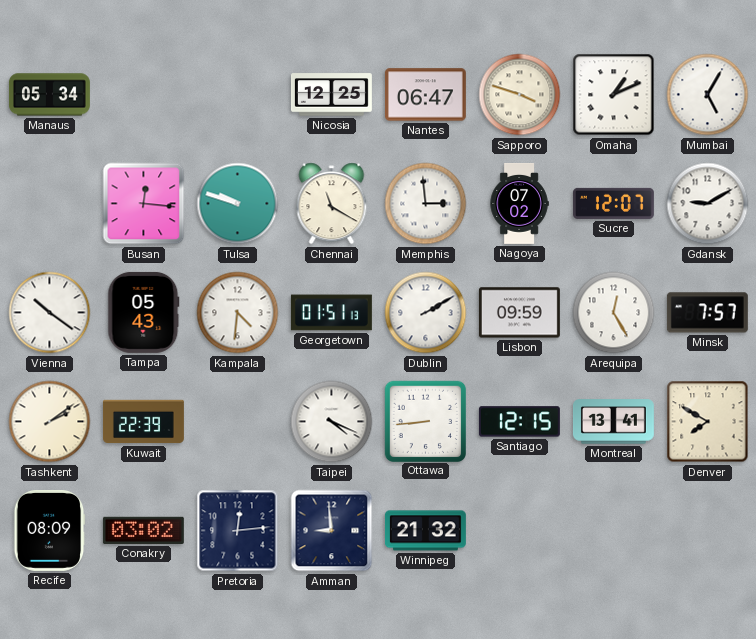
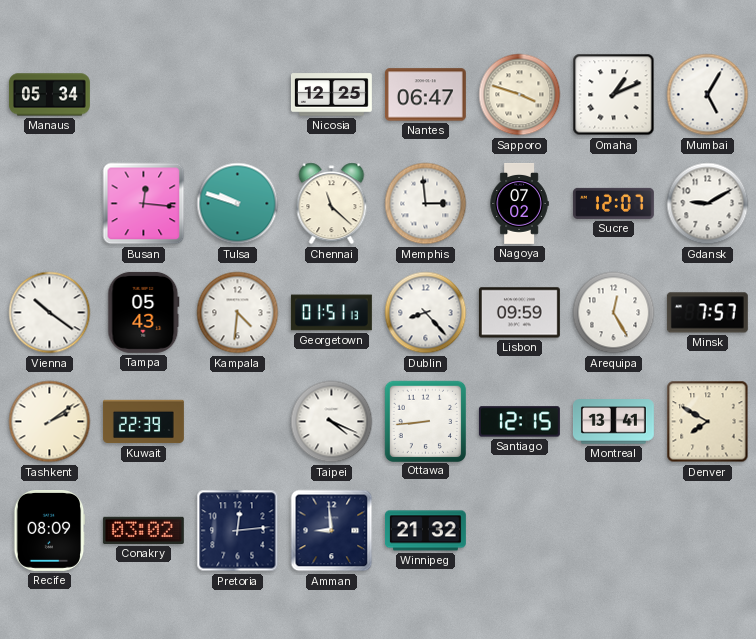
Chennai: 11:20 -> 11:22 (332, 204)
Dublin: 2:10 -> 8:23 (426, 313)
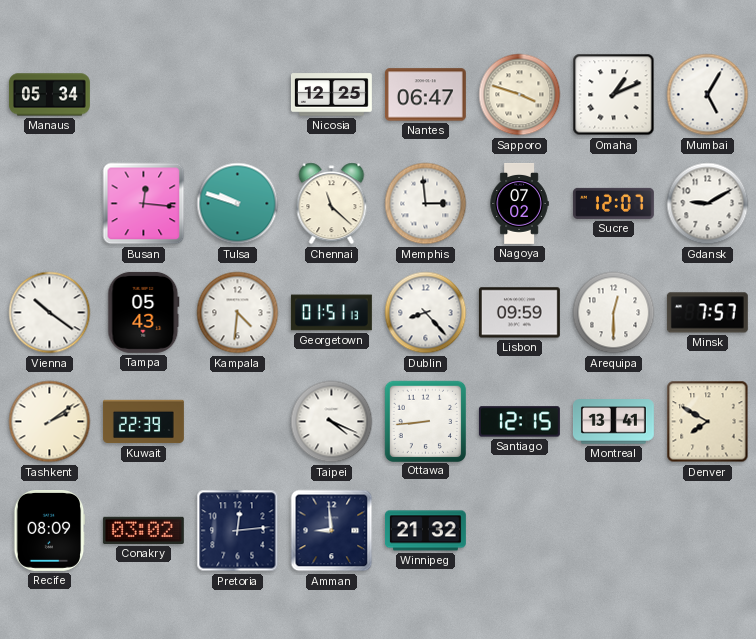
Arequipa: 12:25 -> 12:30 (614, 313)
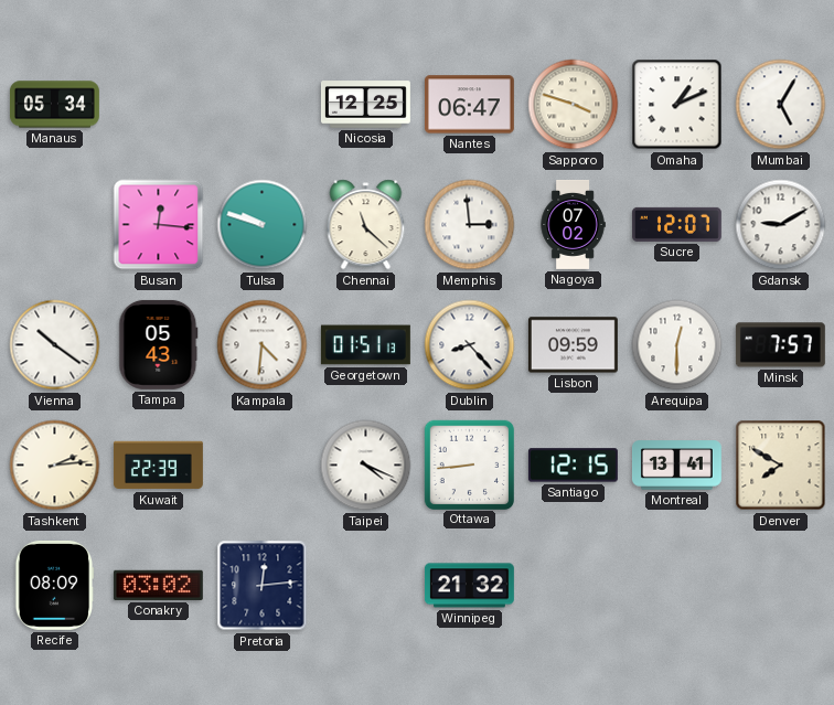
Tashkent: 2:09 -> 2:14 (55, 466)
Amman: 8:59 -> none (332, 531)
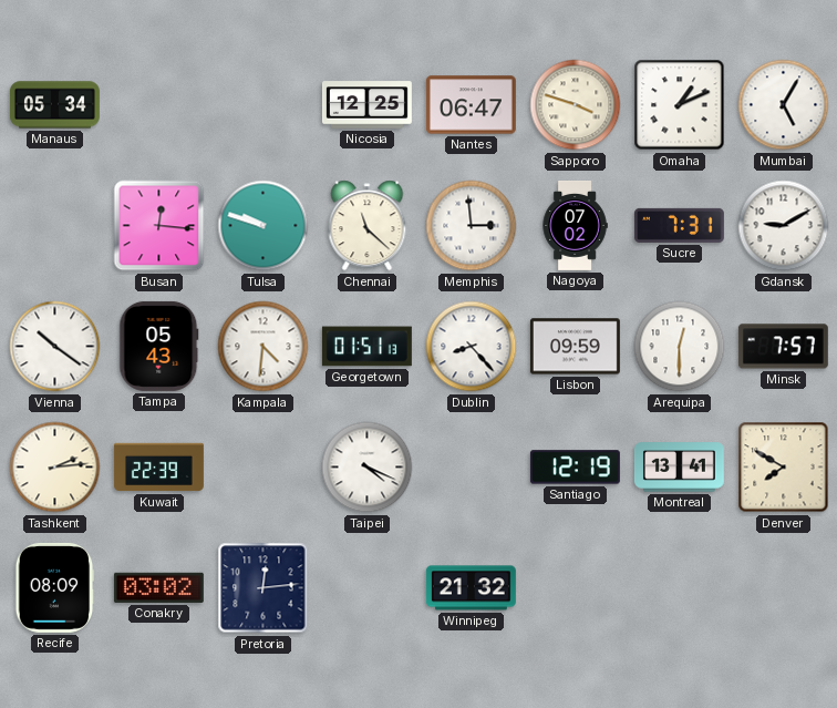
Sucre: 12:07 -> 7:31 (679, 225)
Ottawa: 8:44 -> none (469, 464)
Santiago: 12:15 -> 12:19 (575, 468)
